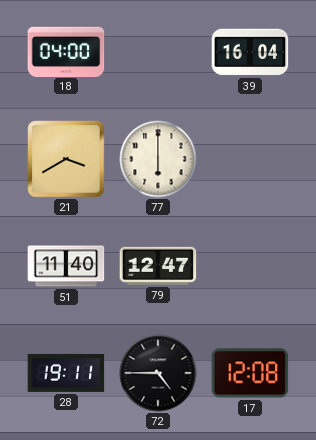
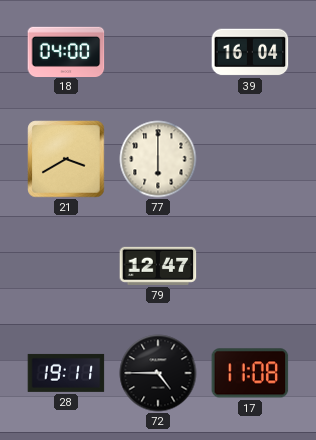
51: 11:40 -> none (66, 266)
17: 12:08 -> 11:08 (250, 373)
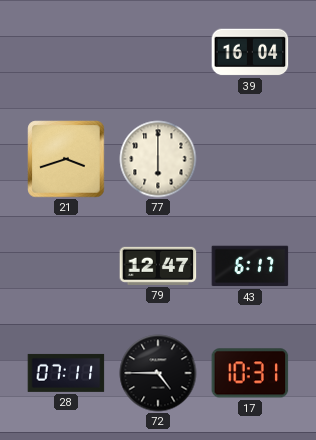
18: 04:00 -> none (66, 51)
21: 3:40 -> 3:42 (66, 159)
43: none -> 6:17 (250, 266)
28: 19:11 -> 07:11 (66, 373)
17: 11:08 -> 10:31 (250, 373)
